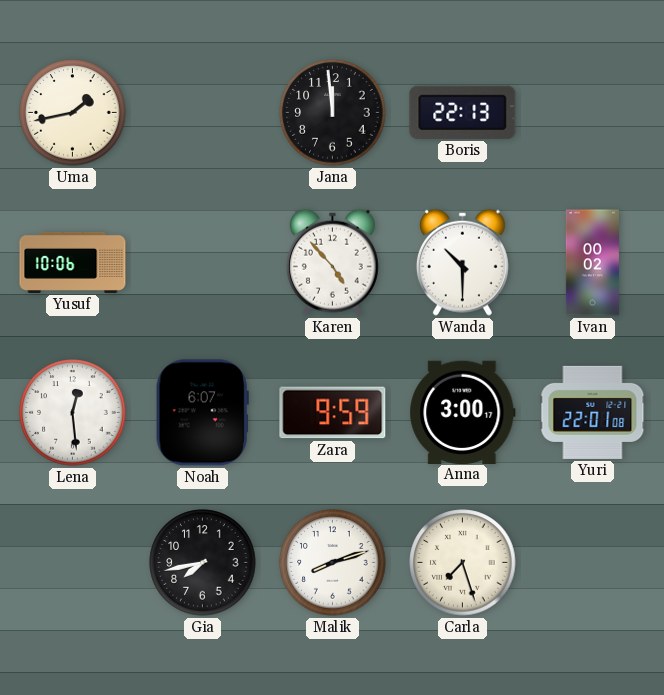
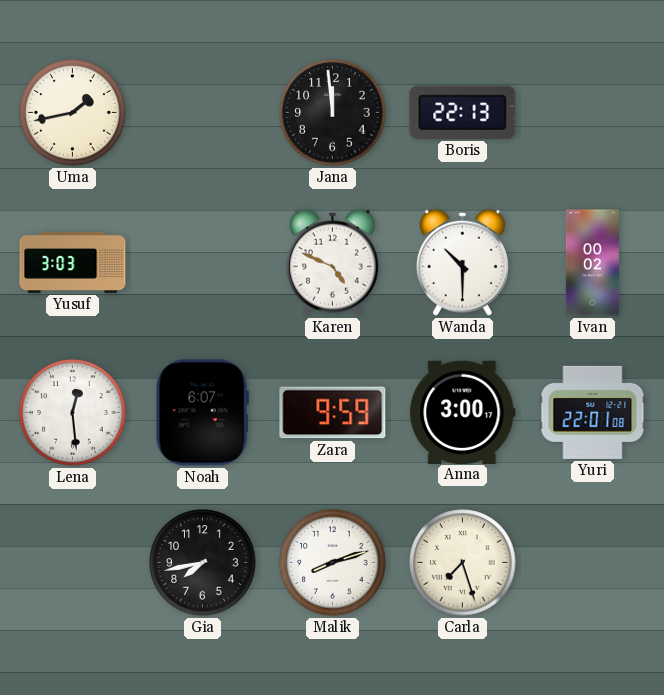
Yusuf: 10:06 -> 3:03 (73, 262)
Karen: 4:53 -> 4:49 (332, 262)
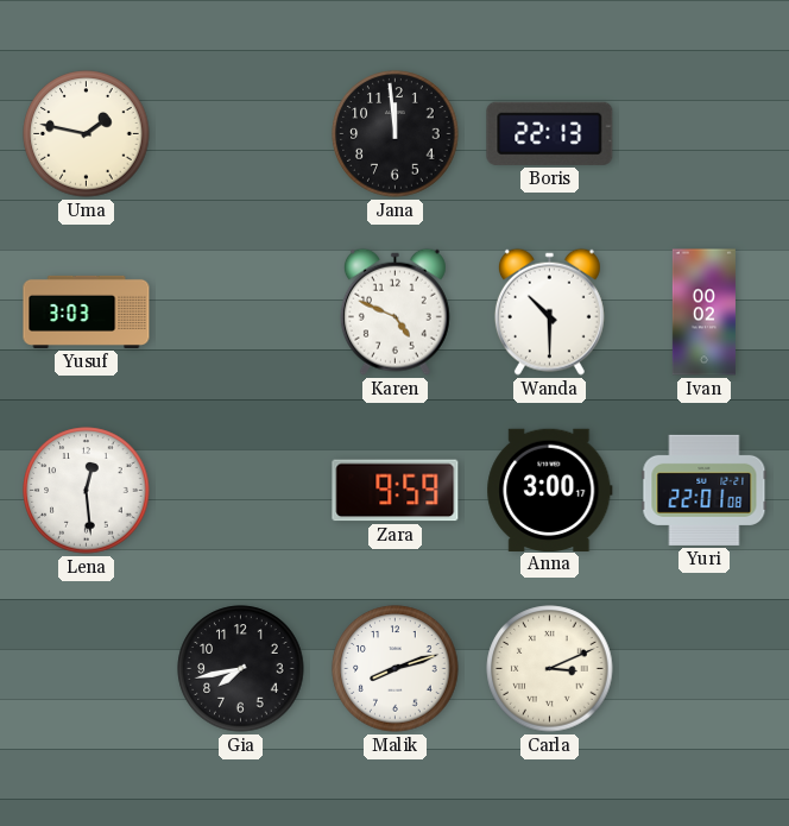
Uma: 1:43 -> 1:47 (87, 134)
Noah: 6:07 -> none (202, 413)
Carla: 7:27 -> 3:11 (550, 669)
